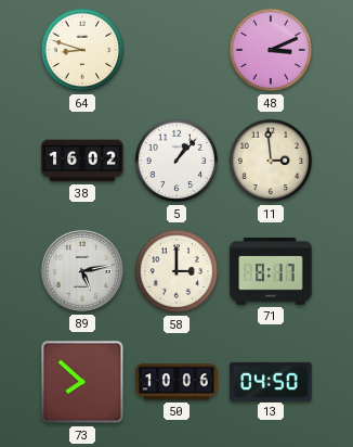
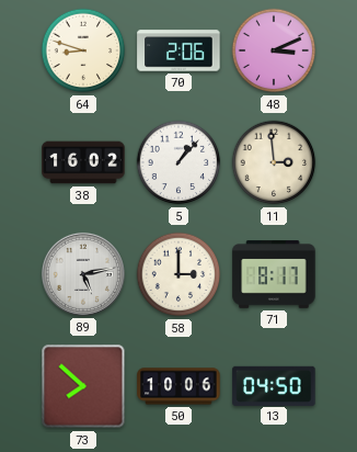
70: none -> 2:06 (178, 50)
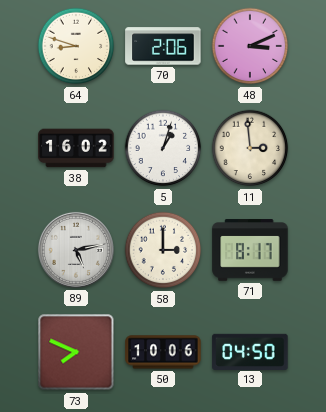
5: 1:07 -> 1:03 (163, 148)
73: 7:52 -> 7:49 (76, 352)
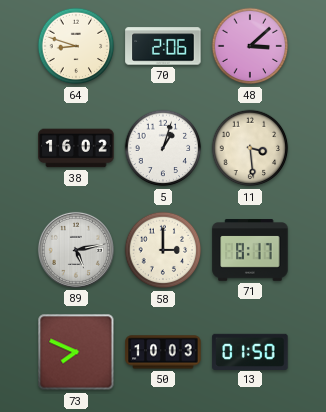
48: 3:11 -> 3:08 (250, 46)
11: 2:59 -> 3:29 (250, 148)
50: 10:06 -> 10:03 (163, 352)
13: 04:50 -> 01:50 (250, 351)
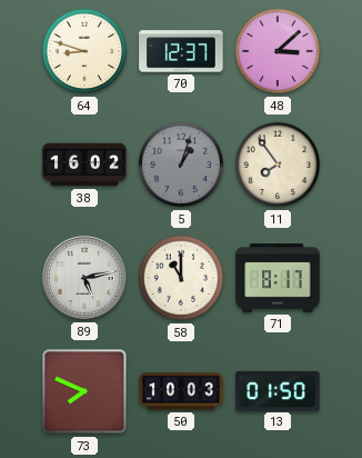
70: 2:06 -> 12:37 (181, 51)
5 dial: white -> grey (181, 165)
11: 3:29 -> 7:54 (278, 165)
58: 3:00 -> 11:00 (181, 278)
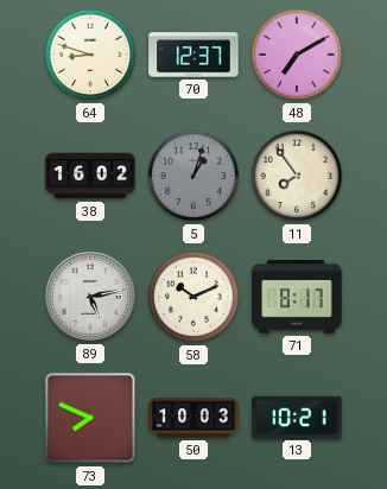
48: 3:08 -> 7:10 (297, 55)
58: 11:00 -> 10:11 (193, 297)
13: 01:50 -> 10:21 (297, 417)
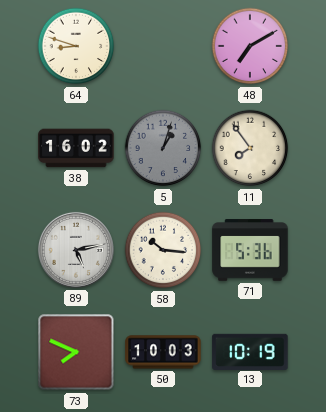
70: 12:37 -> none (193, 55)
58: 10:11 -> 10:16 (163, 250)
71: 8:17 -> 5:36 (250, 250)
13: 10:21 -> 10:19 (250, 351)
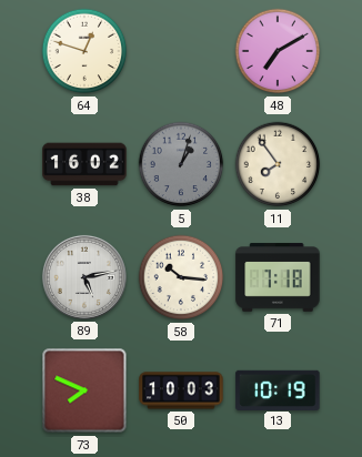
64: 8:48 -> 12:48 (84, 51)
71: 5:36 -> 7:18 (278, 277)
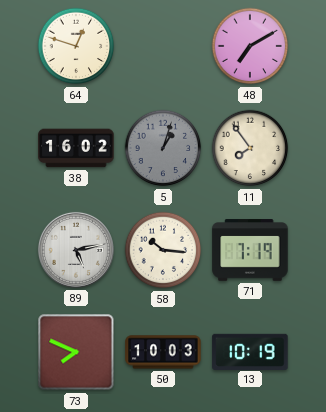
71: 7:18 -> 7:19 (250, 250)
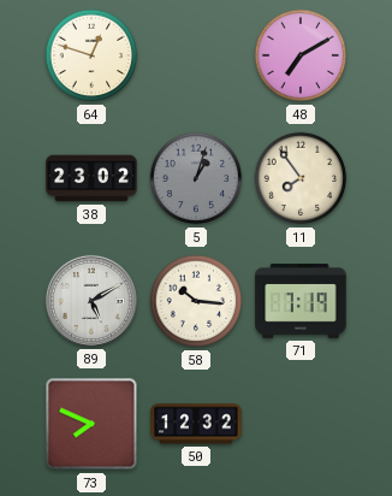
38: 16:02 -> 23:02 (91, 178)
89: 5:13 -> 5:10 (91, 301)
50: 10:03 -> 12:32 (196, 424)
13: 10:19 -> none (250, 351)
